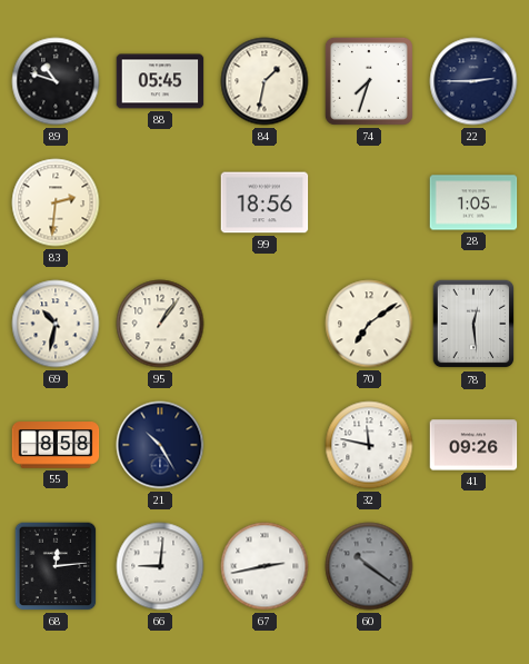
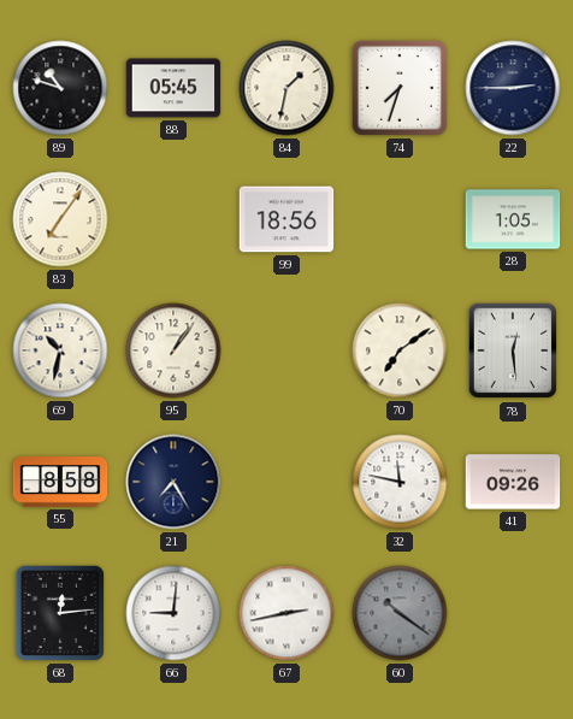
83: 2:31 -> 7:06 (60, 219)
21: 10:25 -> 7:25 (173, 482)
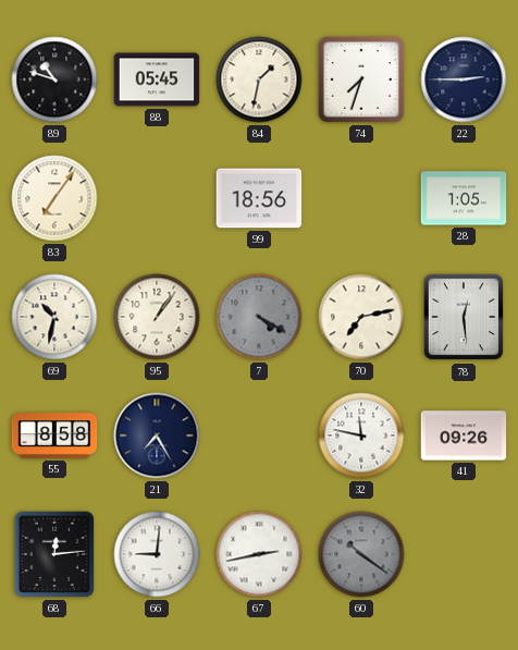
7: none -> 4:20 (259, 317)
70: 7:09 -> 7:13 (361, 317)
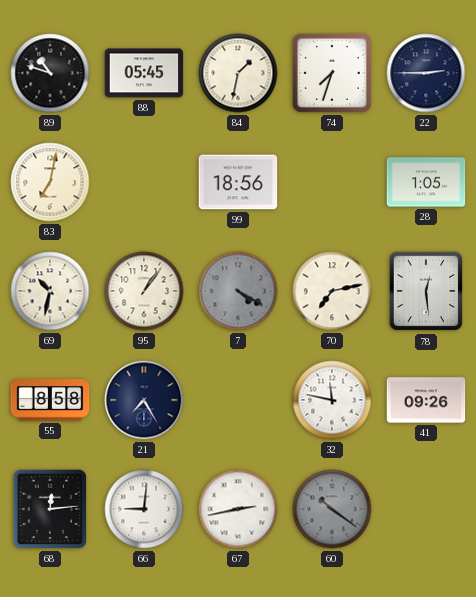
83: 7:06 -> 7:02 (50, 182)
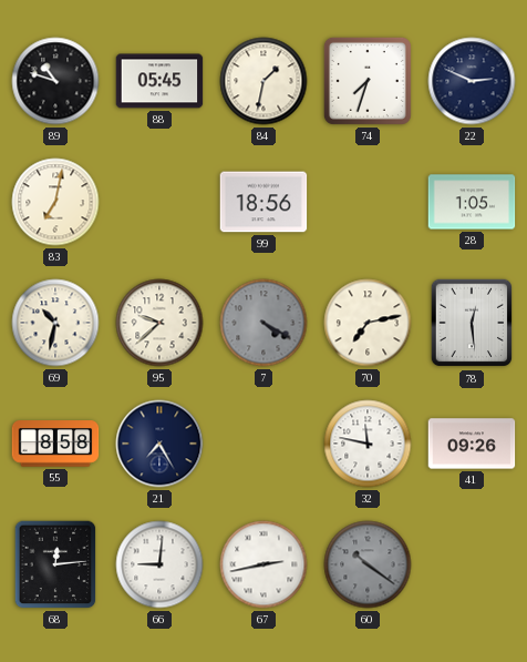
22: 2:45 -> 2:49 (472, 81)
95: 1:06 -> 9:38 (159, 323)
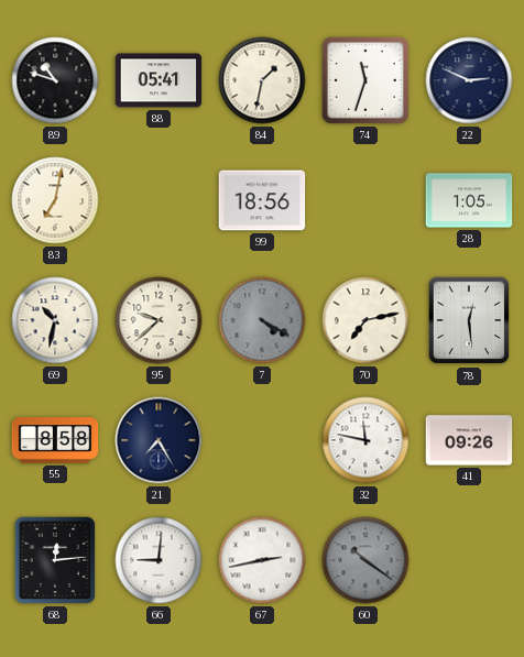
88: 05:45 -> 05:41 (159, 80)
74: 7:33 -> 11:33 (365, 80)
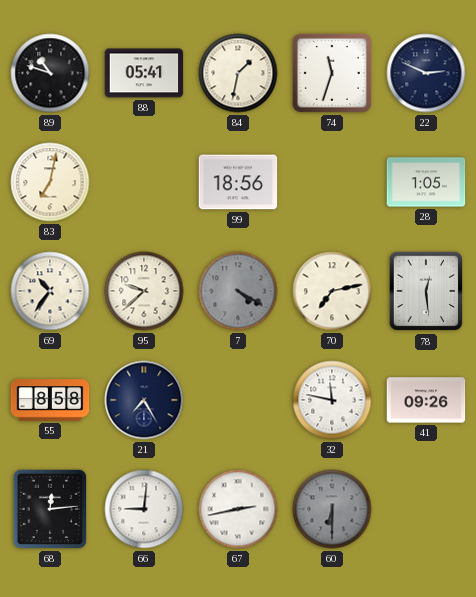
69: 10:32 -> 10:36 (50, 291)
60: 10:21 -> 6:30 (332, 509)
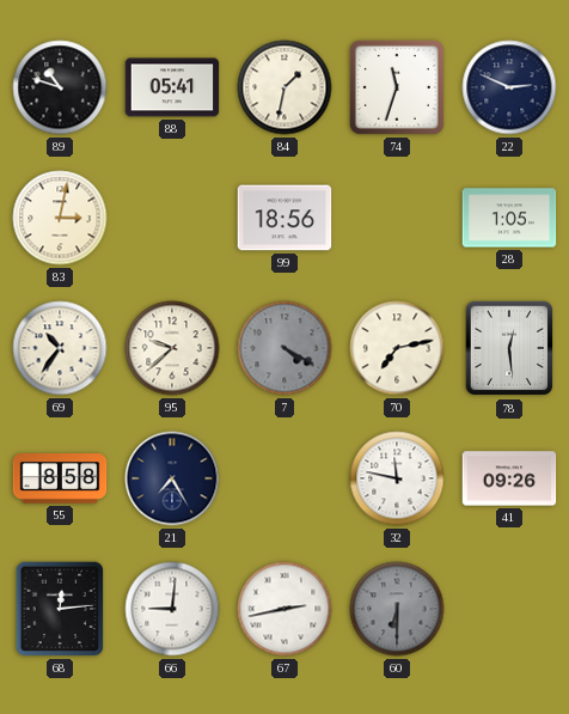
83: 7:02 -> 3:02 (60, 218)
